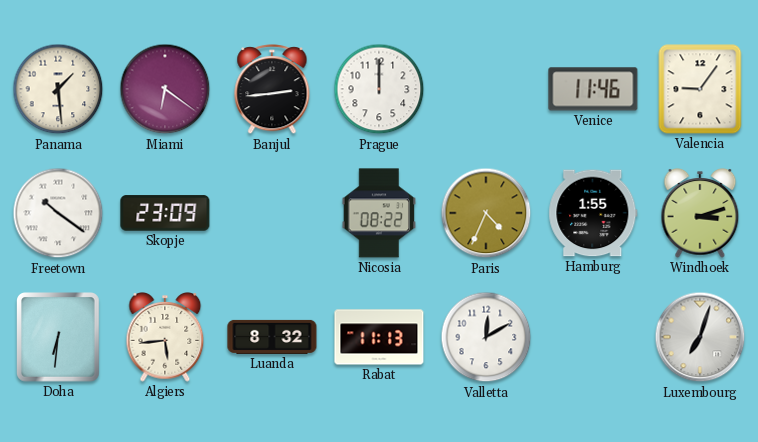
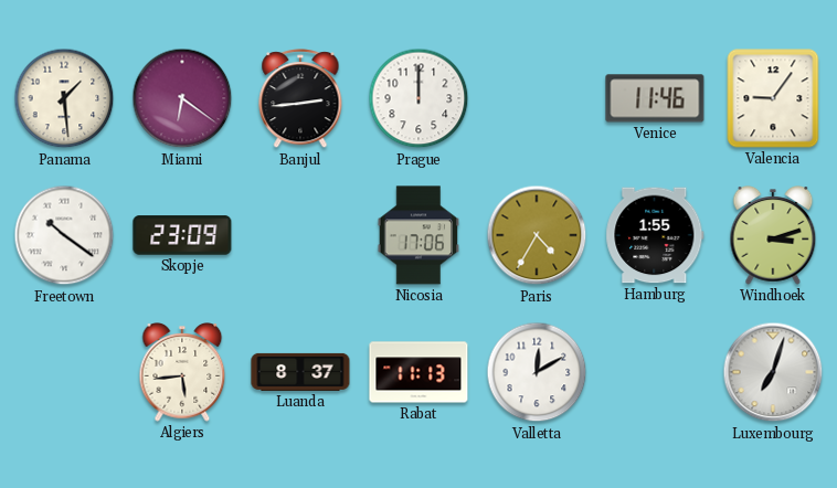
Nicosia: 08:22 -> 17:06 (418, 235)
Paris: 4:34 -> 4:35 (537, 235)
Doha: 6:31 -> none (59, 338)
Luanda: 8:32 -> 8:37 (300, 372)
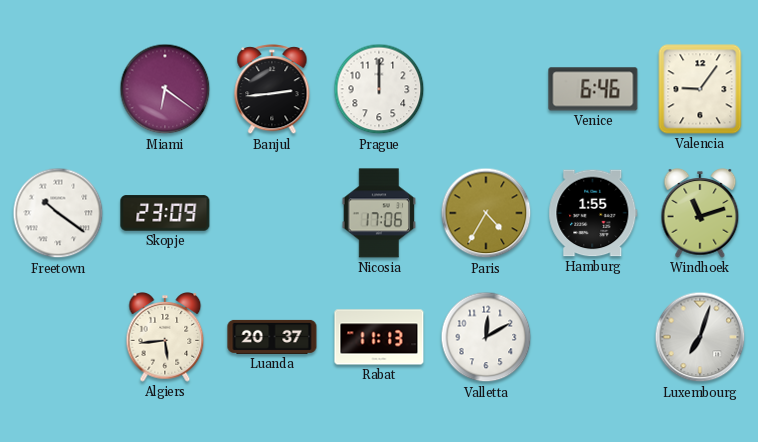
Panama: 1:29 -> none (64, 98)
Venice: 11:46 -> 6:46 (593, 89)
Windhoek: 3:12 -> 11:12 (700, 213)
Luanda: 8:37 -> 20:37 (272, 337)
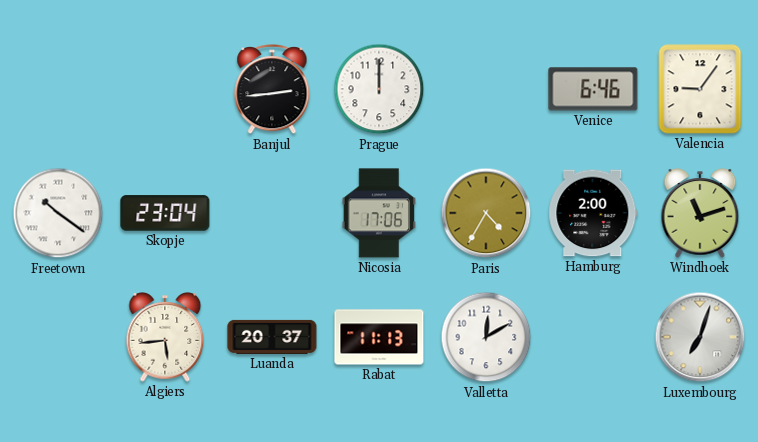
Miami: 6:21 -> none (165, 89)
Skopje: 23:09 -> 23:04 (165, 213)
Hamburg: 1:55 -> 2:00 (593, 213)
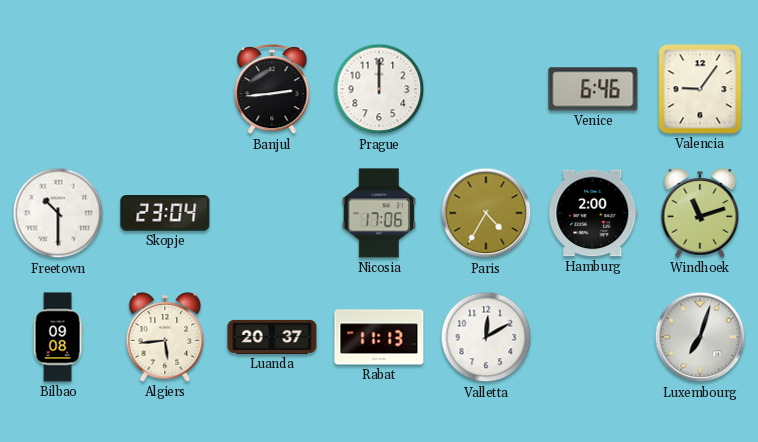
Freetown: 10:21 -> 10:30 (58, 213)
Bilbao: none -> 09:08 (58, 337)
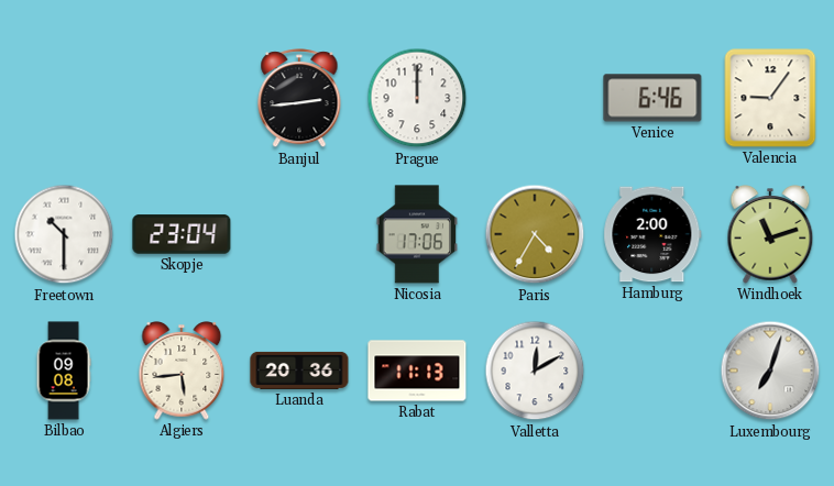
Luanda: 20:37 -> 20:36 (299, 371)
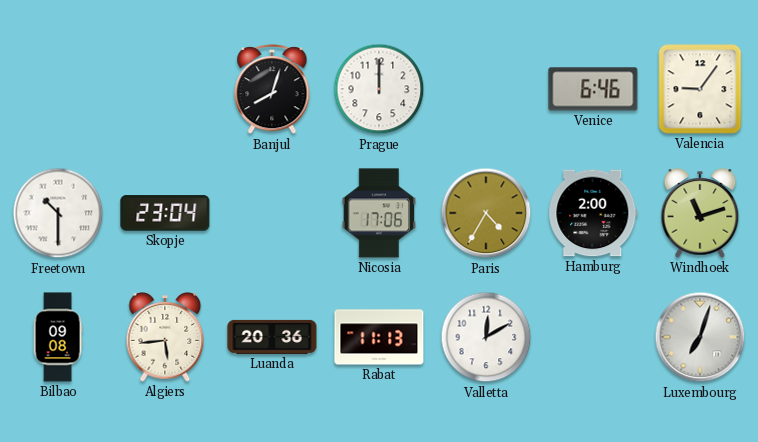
Banjul: 2:44 -> 8:03 (272, 90)
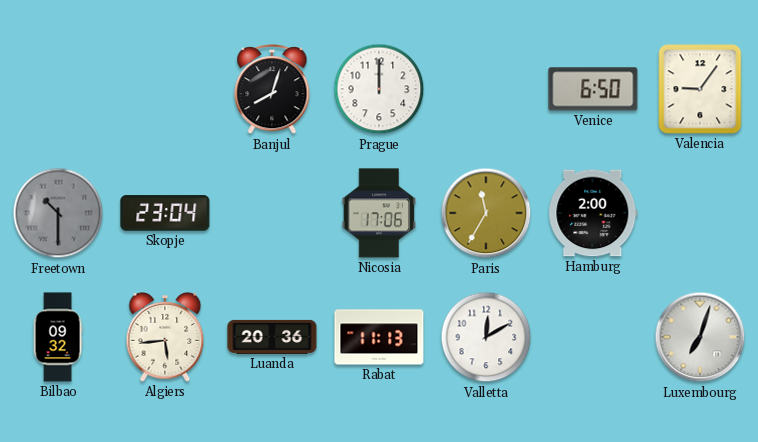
Venice: 6:46 -> 6:50 (593, 89)
Freetown dial: white -> grey (58, 213)
Paris: 4:35 -> 11:35 (486, 213)
Windhoek: 11:12 -> none (700, 213)
Bilbao: 09:08 -> 09:32 (58, 337)
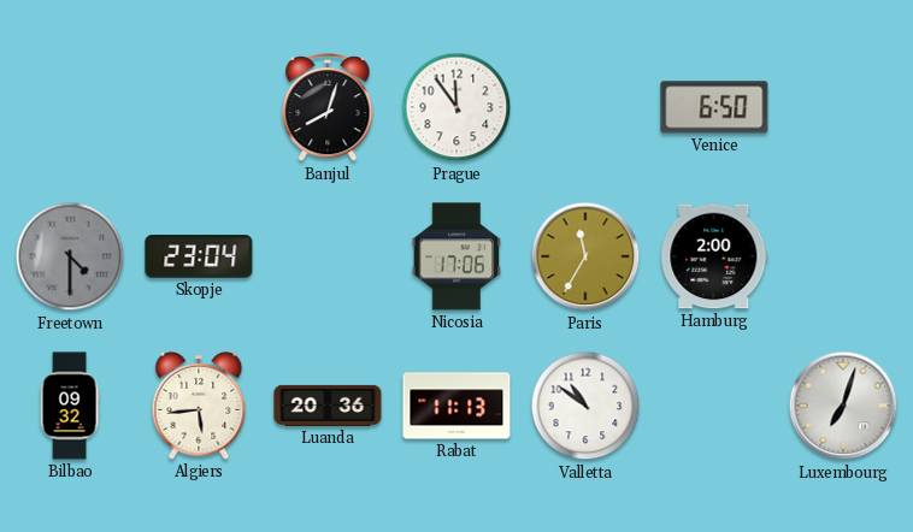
Prague: 12:00 -> 11:54 (456, 107)
Valencia: 9:06 -> none (700, 89)
Freetown: 10:30 -> 4:30 (70, 256)
Valletta: 12:10 -> 10:51 (585, 406)
